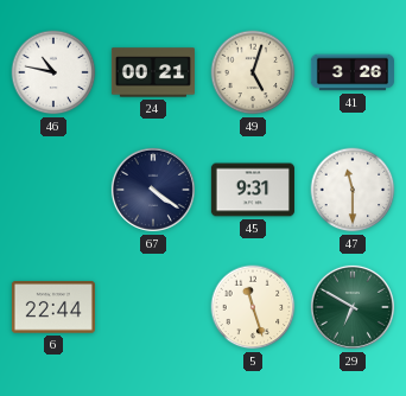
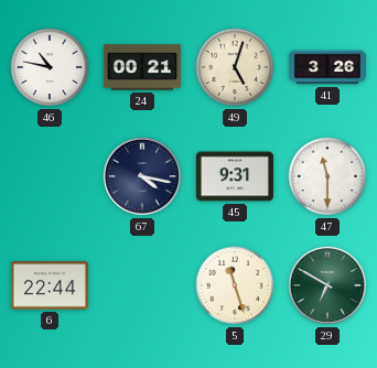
67: 4:21 -> 4:17 (142, 176)
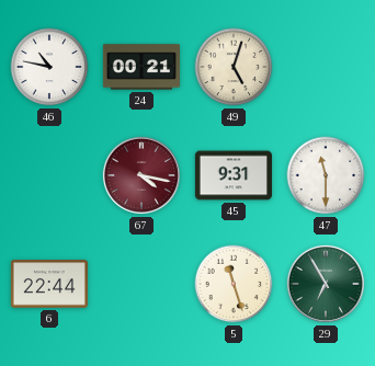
41: 3:26 -> none (327, 67)
67 dial: navy -> burgundy (141, 175)
29: 6:50 -> 6:55 (326, 284)
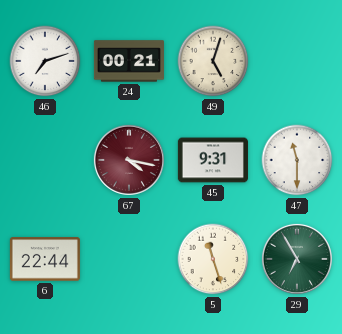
46: 10:47 -> 7:12 (45, 61)
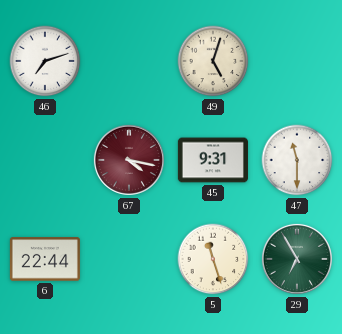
24: 00:21 -> none (129, 61)
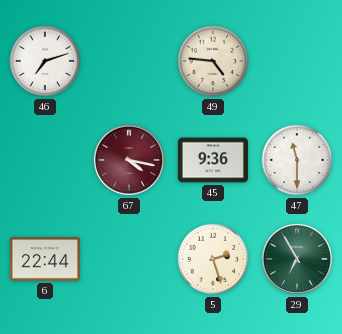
49: 5:03 -> 4:46 (213, 61)
45: 9:31 -> 9:36 (213, 160)
5: 11:27 -> 2:27 (213, 259)
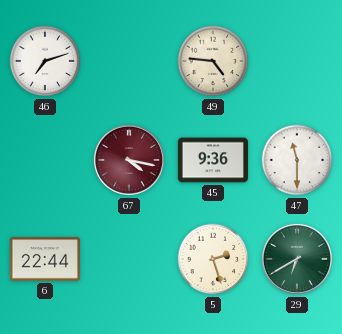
29: 6:55 -> 6:40 (297, 259)
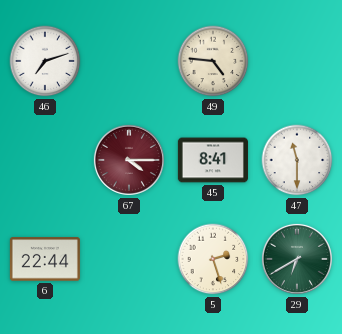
67: 4:17 -> 4:15 (129, 160)
45: 9:36 -> 8:41 (213, 160)
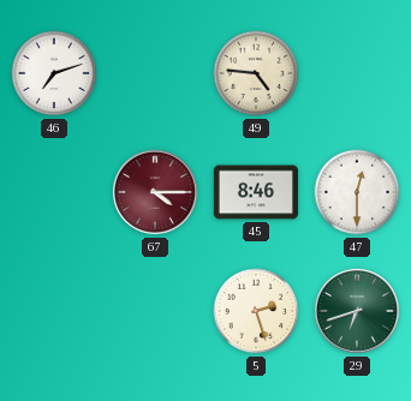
45: 8:41 -> 8:46 (256, 192)
47: 11:30 -> 12:30 (357, 192)
6: 22:44 -> none (45, 259)
29: 6:40 -> 6:42 (357, 311)
